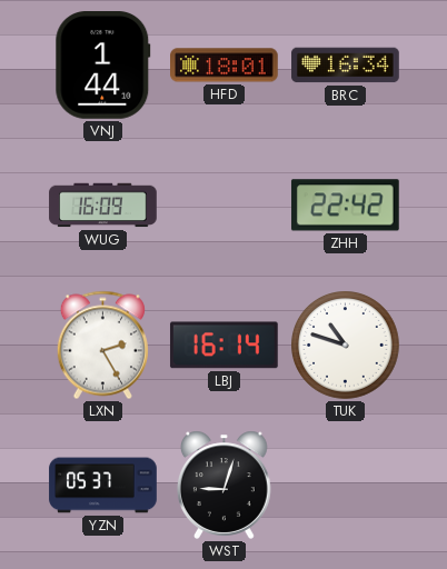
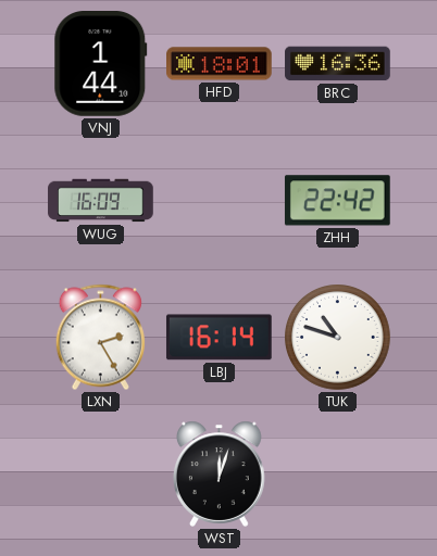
BRC: 16:34 -> 16:36 (338, 64)
YZN: 05:37 -> none (103, 486)
WST: 9:03 -> 12:03 (218, 473)
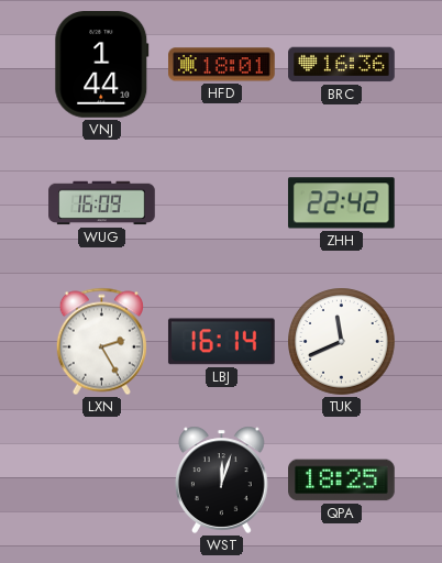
TUK: 10:48 -> 11:41 (342, 342)
QPA: none -> 18:25 (342, 481)
